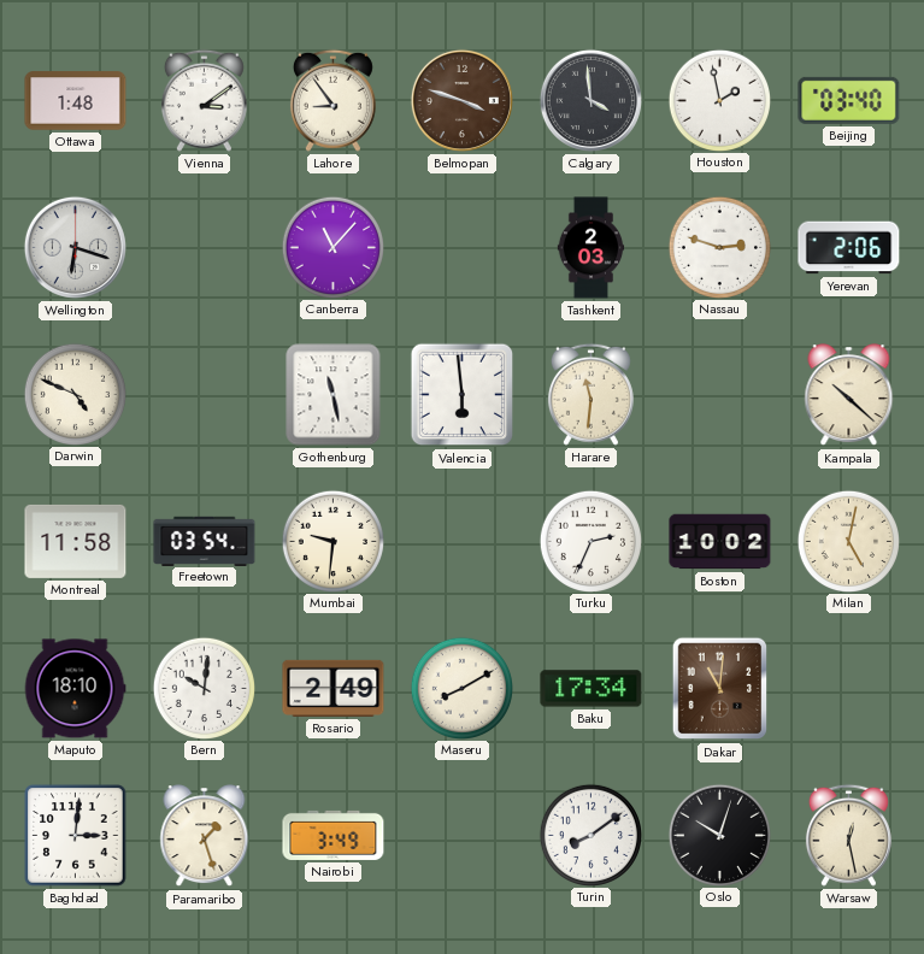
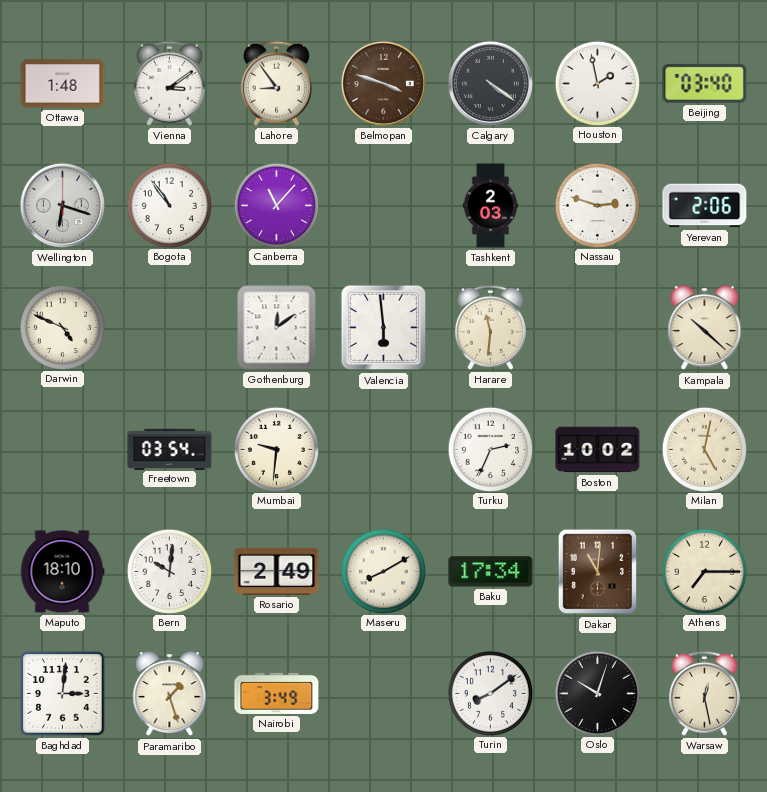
Calgary: 3:59 -> 4:21 (490, 83)
Bogota: none -> 10:54 (169, 205)
Gothenburg: 11:28 -> 12:09 (277, 328)
Montreal: 11:58 -> none (76, 541)
Athens: none -> 7:15 (704, 571)
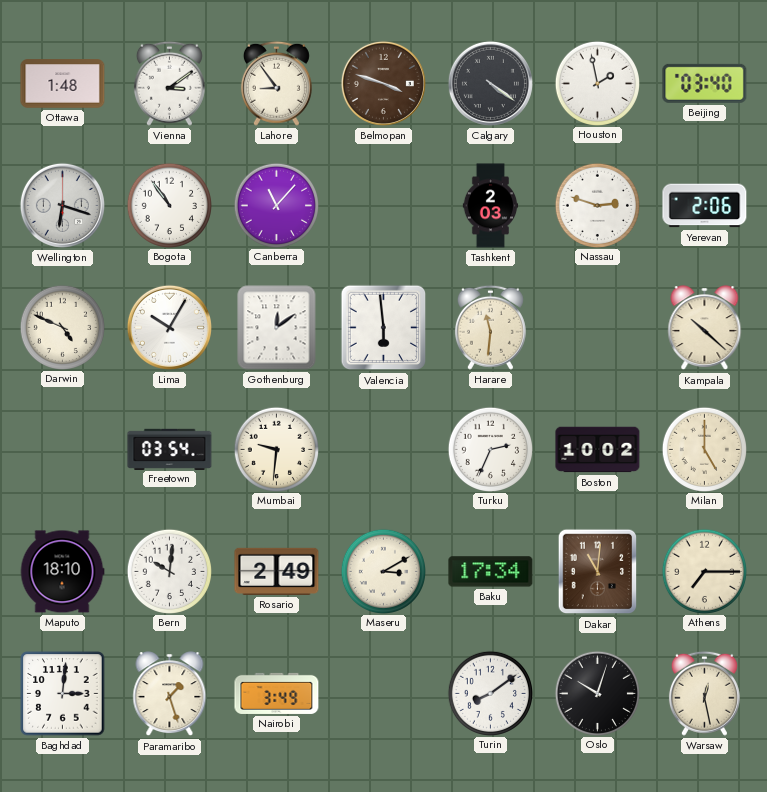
Lima: none -> 10:05 (169, 327)
Milan: 5:02 -> 5:00 (704, 449)
Maseru: 8:10 -> 3:10 (383, 571)
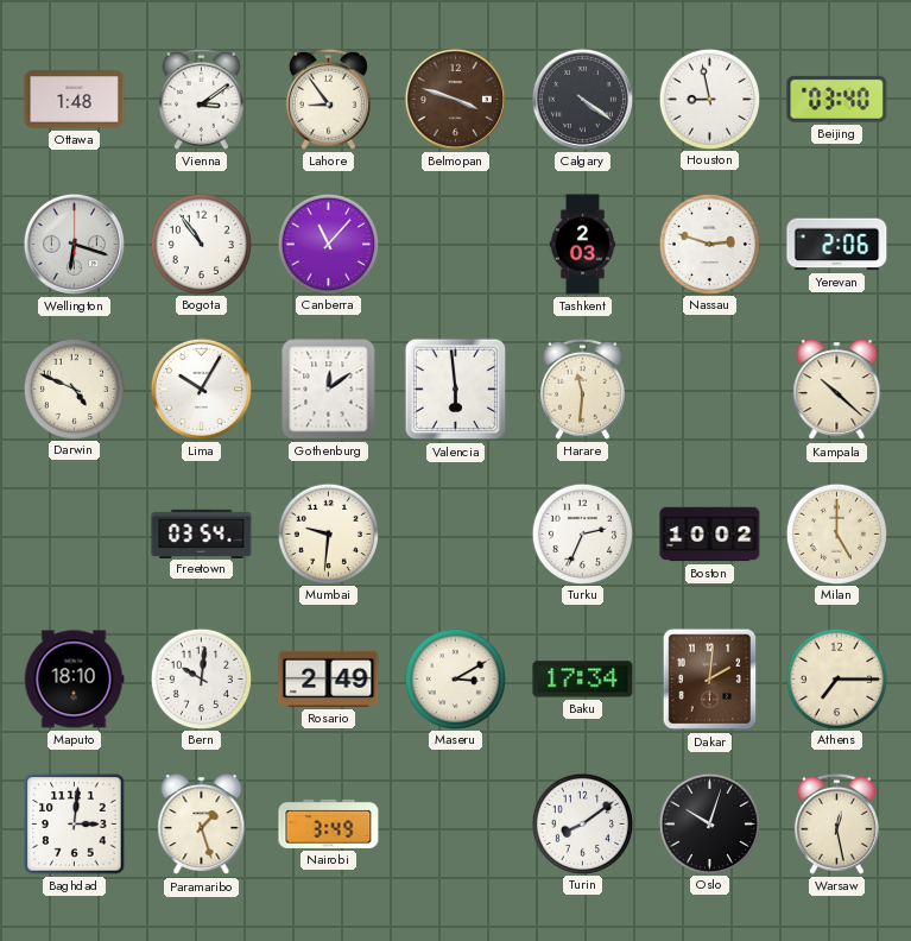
Houston: 1:58 -> 8:58 (709, 99)
Dakar: 11:01 -> 2:01 (710, 680)
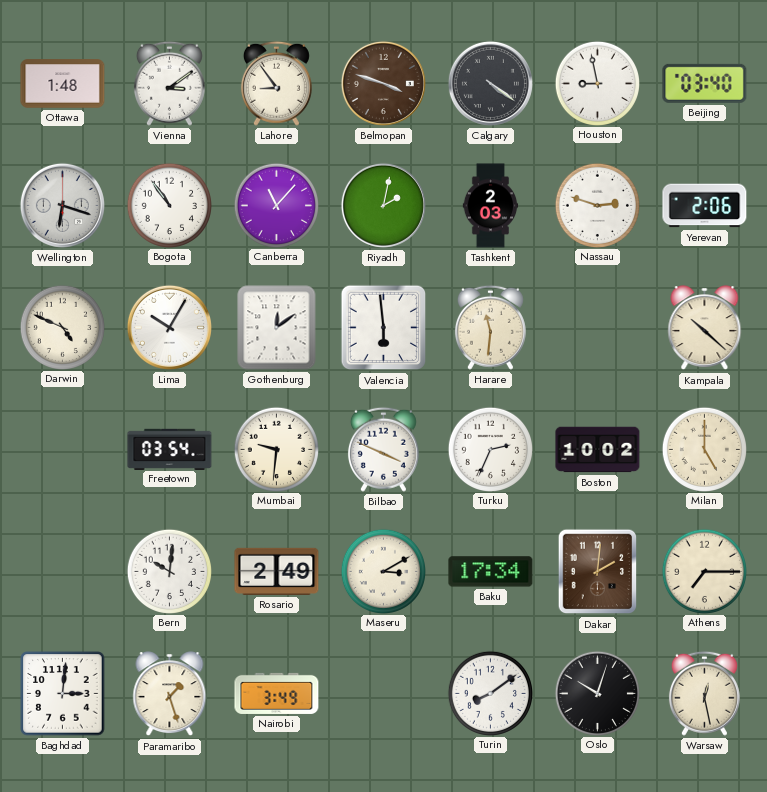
Riyadh: none -> 2:02 (383, 205)
Bilbao: none -> 3:49 (383, 449)
Maputo: 18:10 -> none (74, 680)
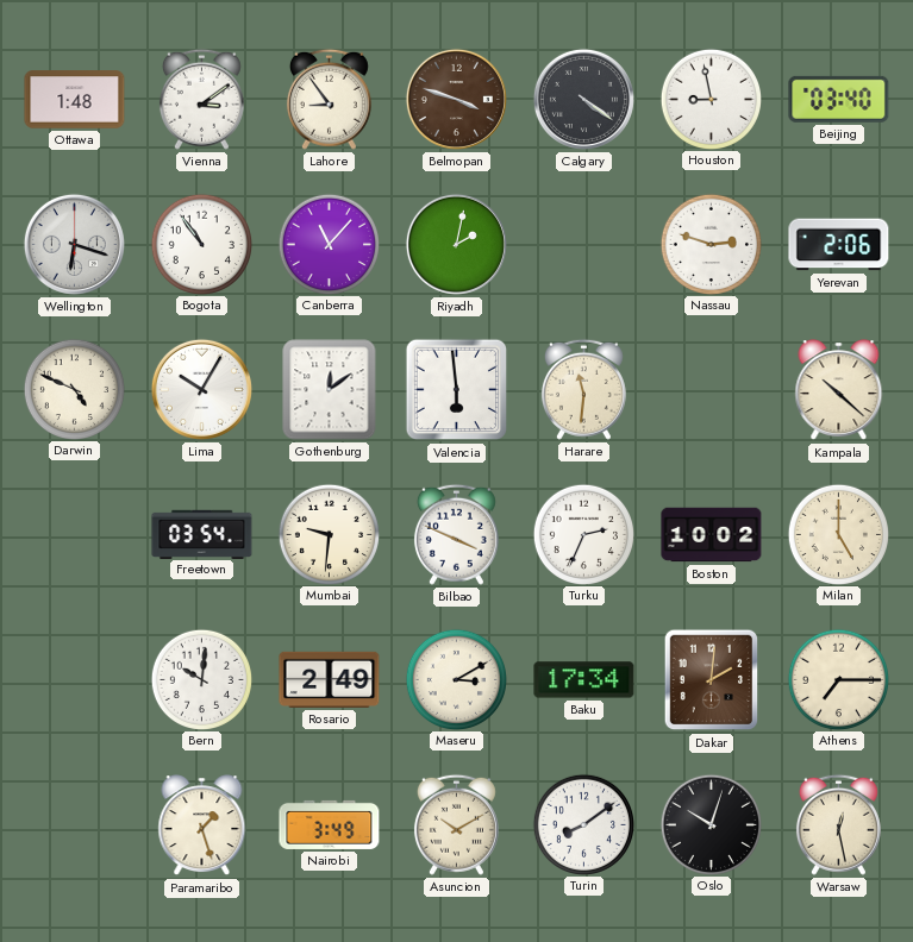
Tashkent: 2:03 -> none (491, 206)
Baghdad: 3:01 -> none (63, 694)
Asuncion: none -> 10:10 (456, 824)
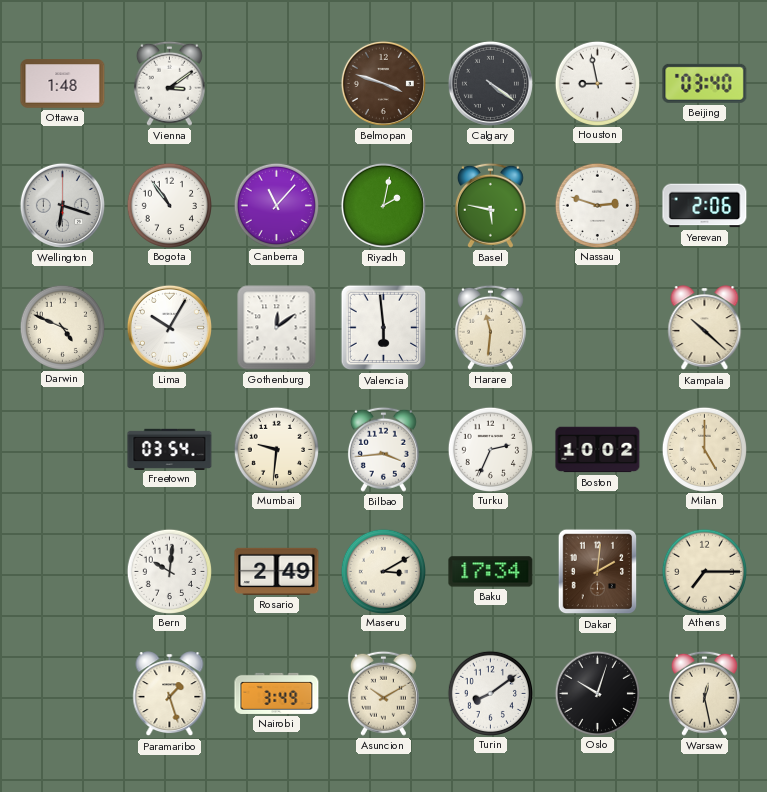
Lahore: 8:54 -> none (329, 99)
Basel: none -> 5:47 (490, 205)
Bilbao: 3:49 -> 3:44 (383, 449)
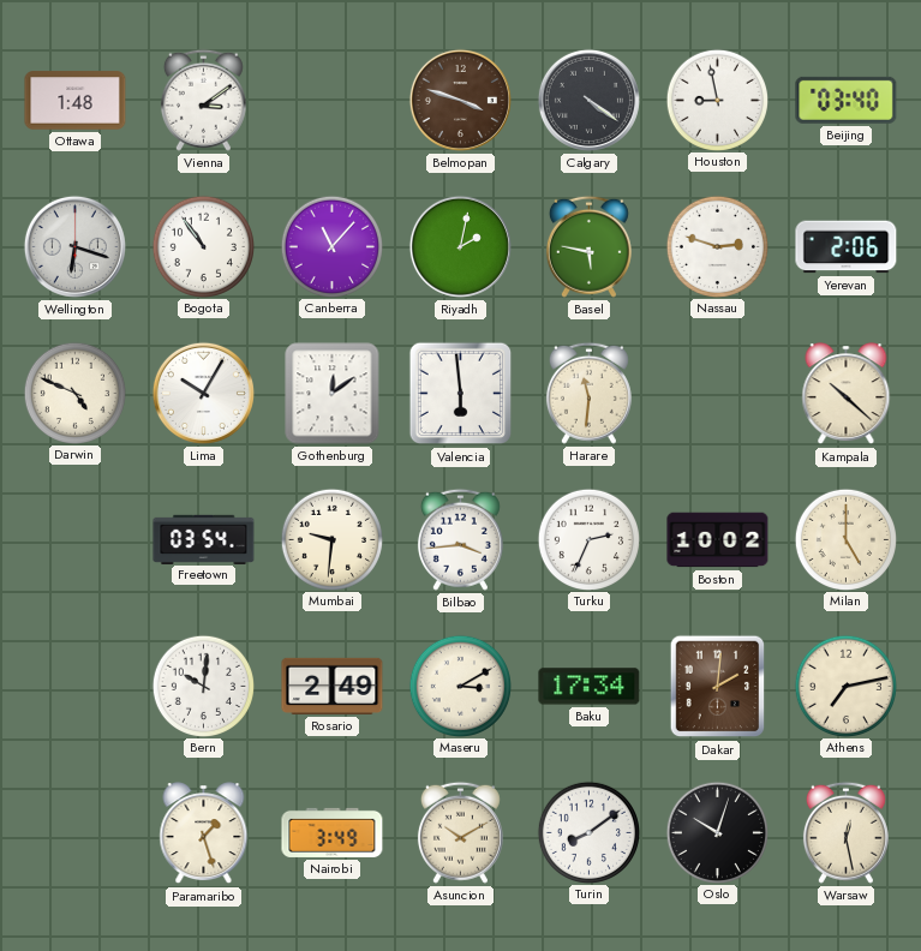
Athens: 7:15 -> 7:13 (845, 686)
